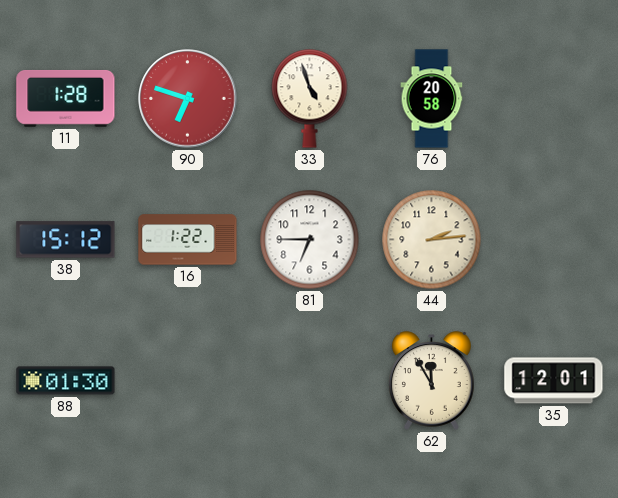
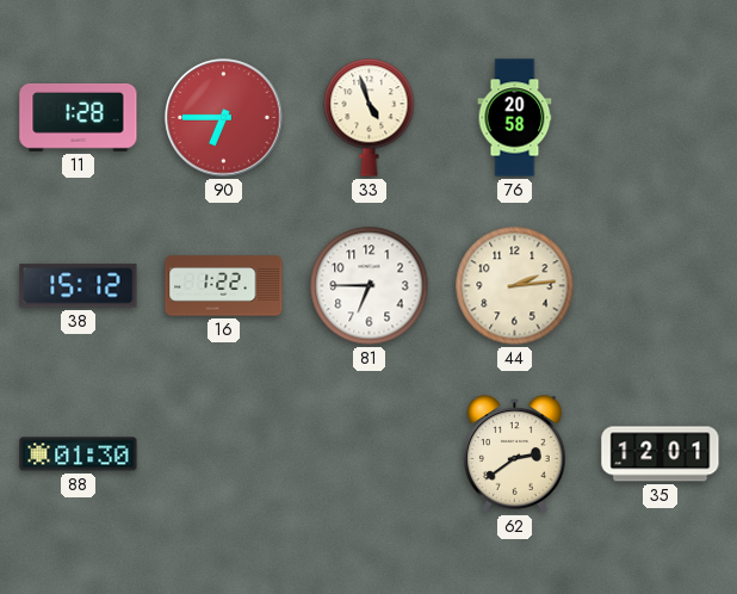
90: 6:48 -> 6:45 (224, 118)
62: 11:55 -> 2:39 (515, 454)
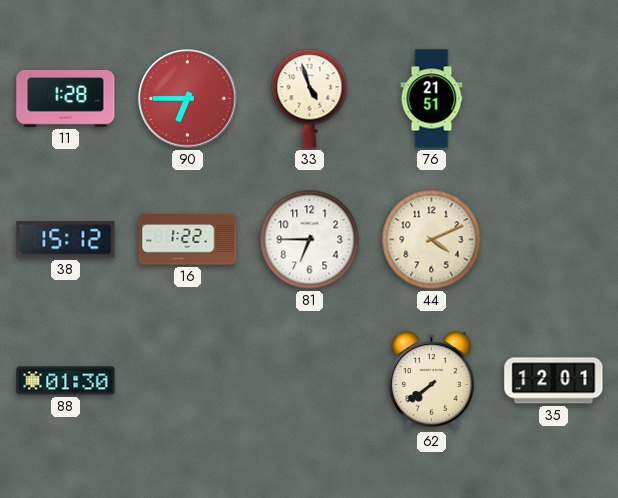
76: 20:58 -> 21:51 (432, 99)
44: 2:14 -> 4:11 (432, 240)
62: 2:39 -> 7:39 (432, 381)
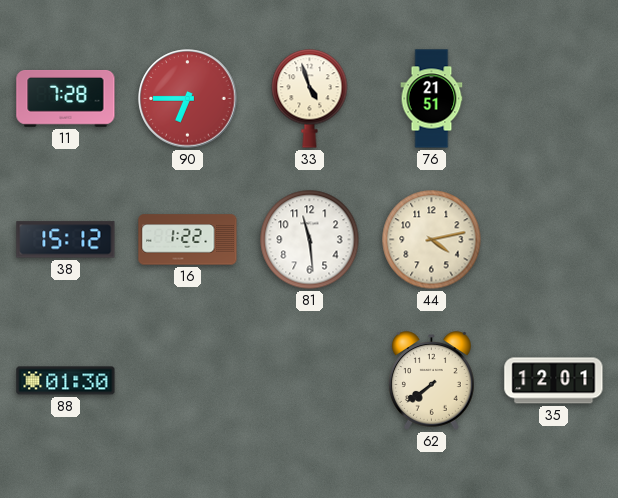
11: 1:28 -> 7:28 (66, 98)
81: 6:45 -> 11:29 (310, 240)
44: 4:11 -> 4:13 (432, 240)
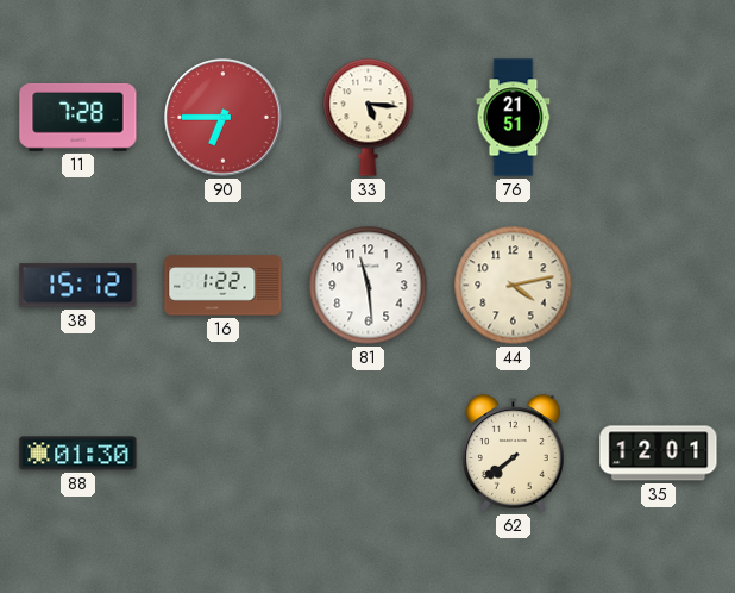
33: 4:57 -> 5:16 (369, 118)
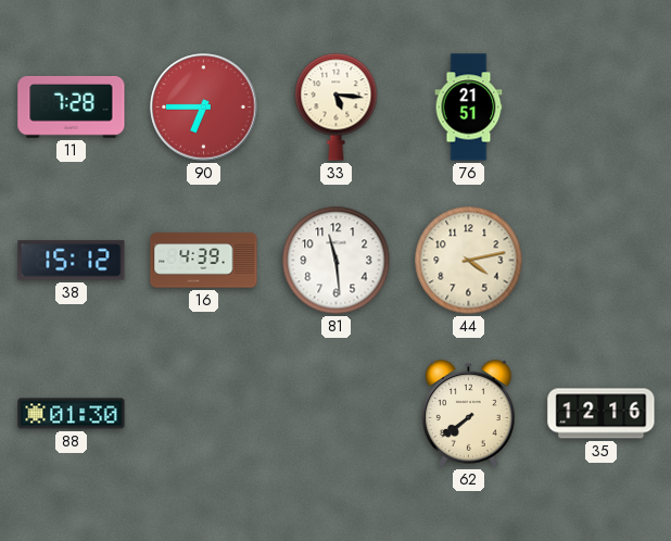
16: 1:22 -> 4:39 (204, 261)
35: 12:01 -> 12:16 (602, 414)
